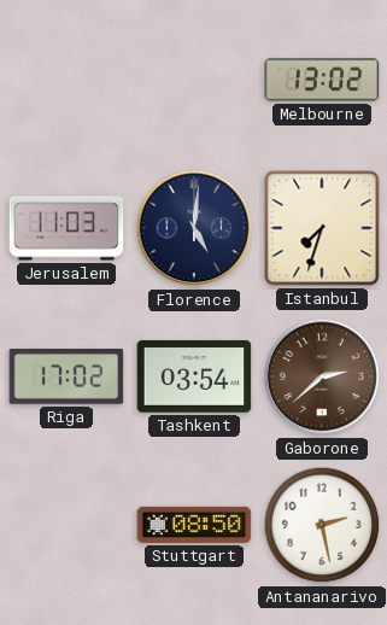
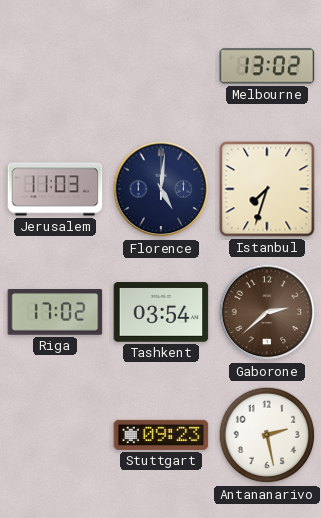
Stuttgart: 08:50 -> 09:23 (161, 435)
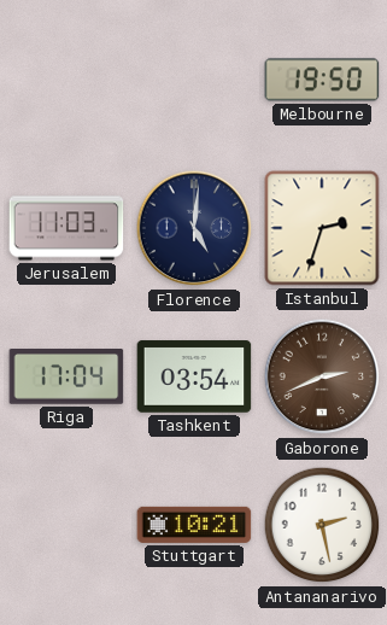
Melbourne: 13:02 -> 19:50 (322, 80)
Istanbul: 7:33 -> 2:33 (322, 228)
Riga: 17:02 -> 17:04 (66, 376)
Gaborone: 2:38 -> 2:41 (322, 376)
Stuttgart: 09:23 -> 10:21 (194, 525)
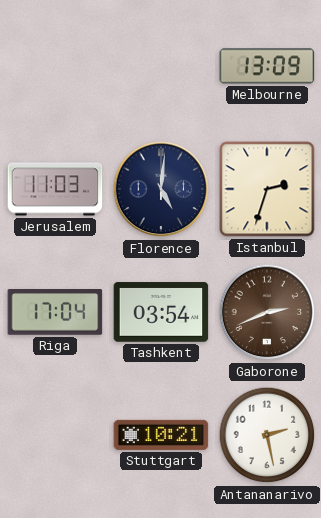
Melbourne: 19:50 -> 13:09 (267, 66)
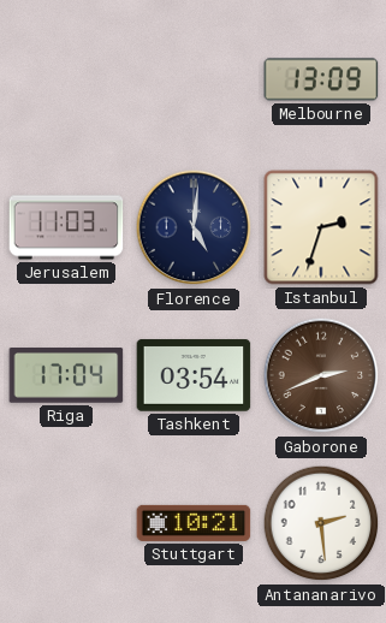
Antananarivo: 2:28 -> 2:29 (321, 523)
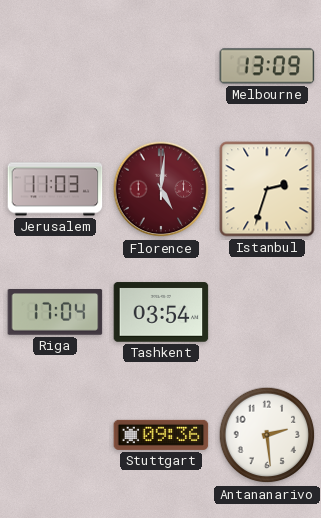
Florence dial: navy -> burgundy (161, 189)
Gaborone: 2:41 -> none (321, 375)
Stuttgart: 10:21 -> 09:36 (161, 435)
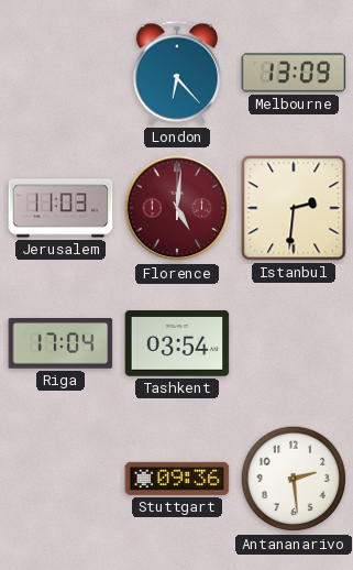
London: none -> 6:23 (177, 73)
Istanbul: 2:33 -> 2:31 (294, 208)
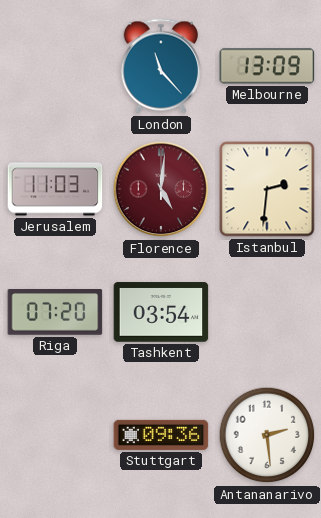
London: 6:23 -> 11:23 (161, 66)
Riga: 17:04 -> 07:20 (55, 312)
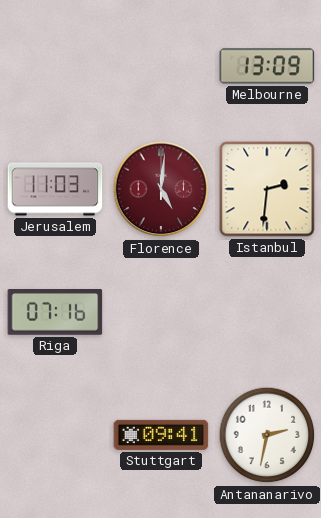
London: 11:23 -> none (161, 66)
Riga: 07:20 -> 07:16 (55, 312)
Tashkent: 03:54 -> none (161, 312)
Stuttgart: 09:36 -> 09:41 (161, 435)
Antananarivo: 2:29 -> 2:32 (267, 435)
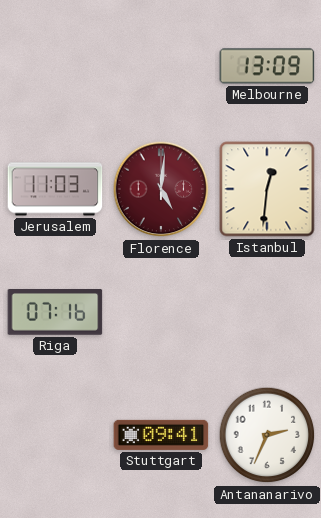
Istanbul: 2:31 -> 12:31 (267, 189)
Antananarivo: 2:32 -> 2:34 (267, 435)
